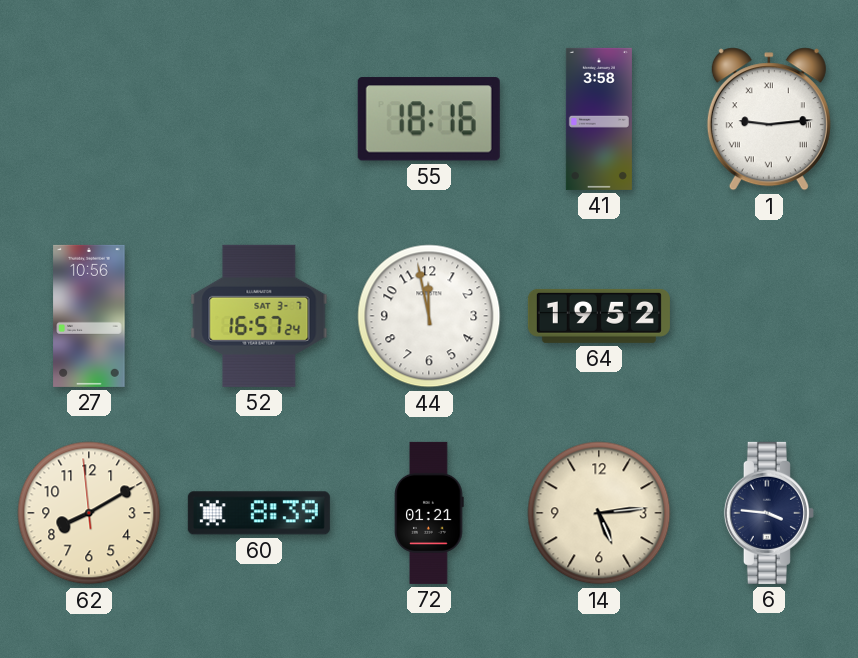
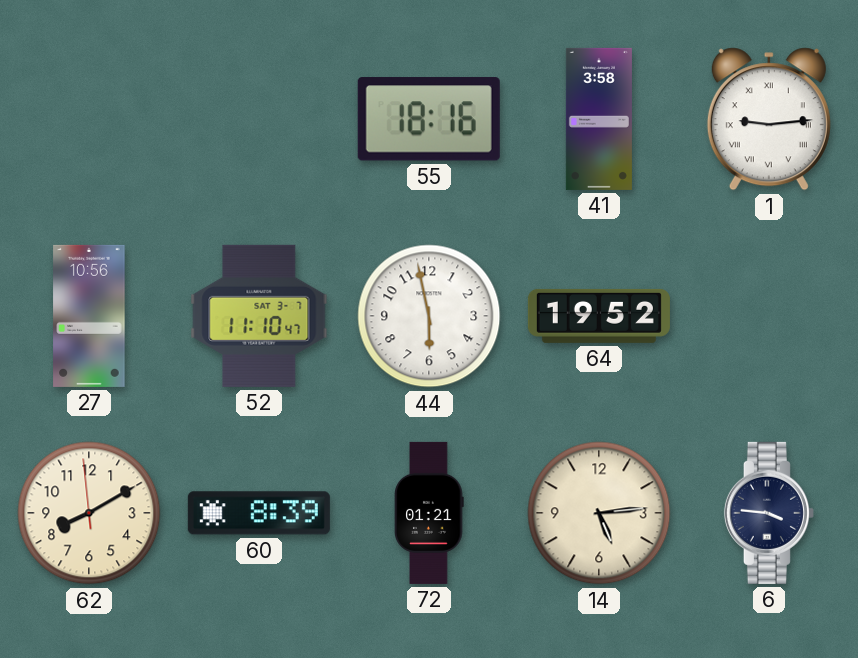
52: 16:57 -> 11:10 (259, 316)
44: 11:58 -> 5:58 (429, 316)
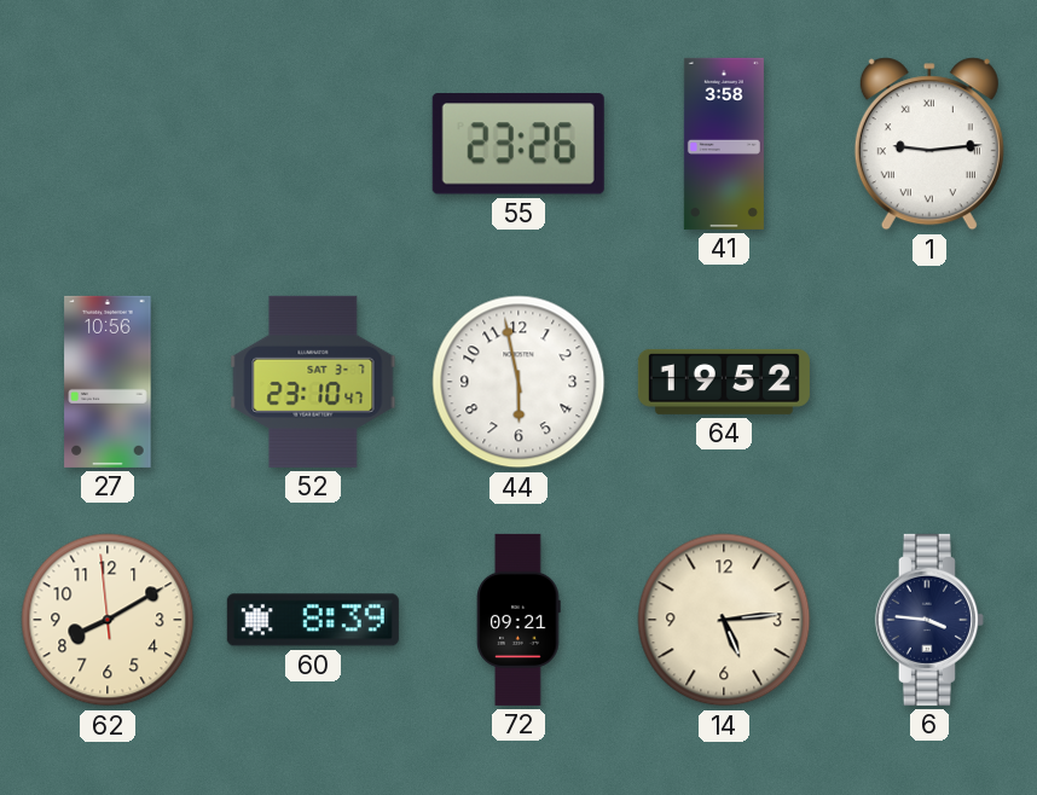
55: 18:16 -> 23:26 (518, 144)
52: 11:10 -> 23:10 (313, 382)
72: 01:21 -> 09:21 (518, 620)
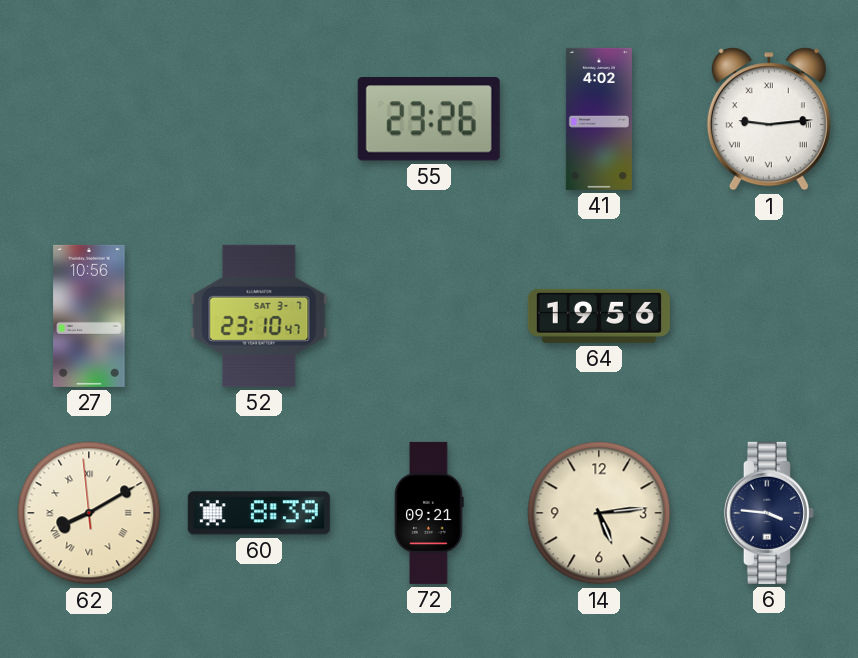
41: 3:58 -> 4:02 (599, 119)
44: 5:58 -> none (518, 382)
64: 19:52 -> 19:56 (599, 316)
62 numerals: Arabic -> Roman (89, 513)
